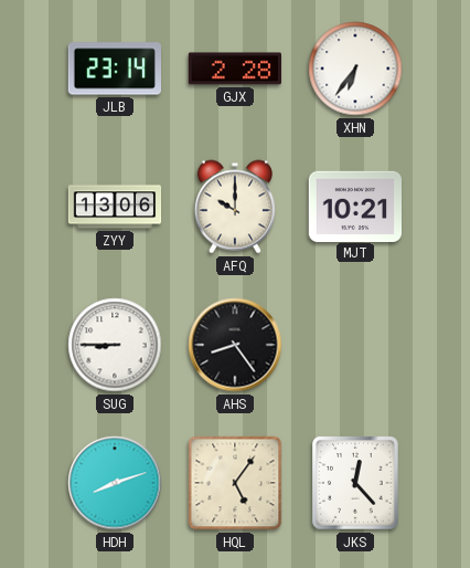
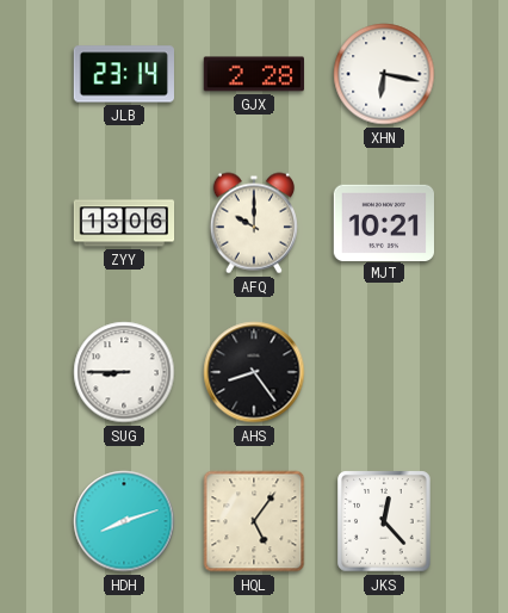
XHN: 6:36 -> 6:17 (384, 74)
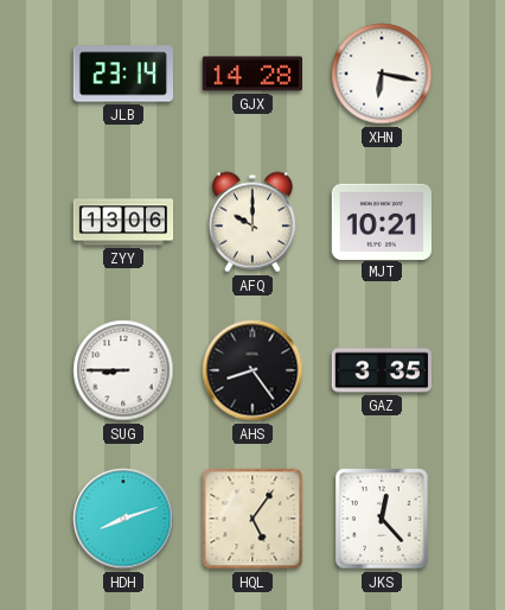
GJX: 2:28 -> 14:28 (251, 74)
GAZ: none -> 3:35 (381, 370)
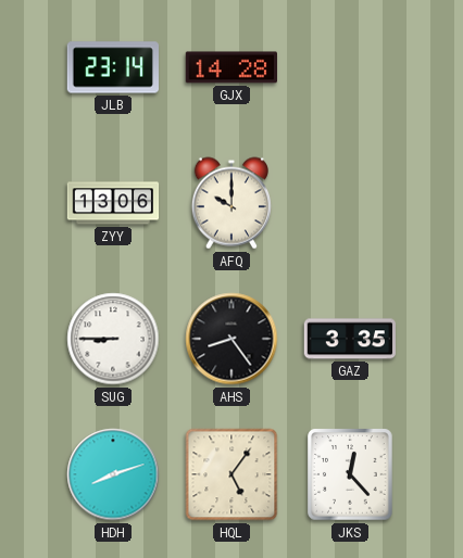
XHN: 6:17 -> none (382, 74)
MJT: 10:21 -> none (381, 221)
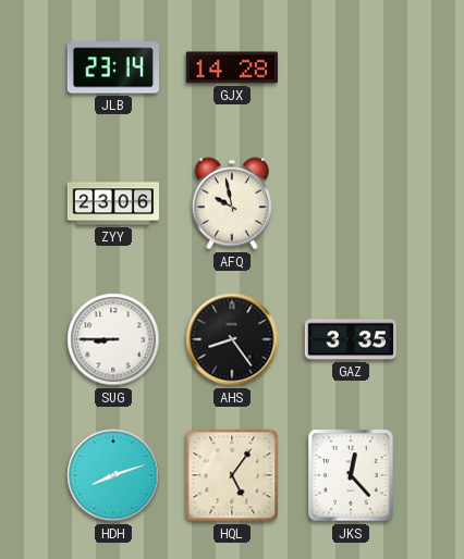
ZYY: 13:06 -> 23:06 (113, 203)
AFQ: 10:00 -> 9:58 (231, 203)
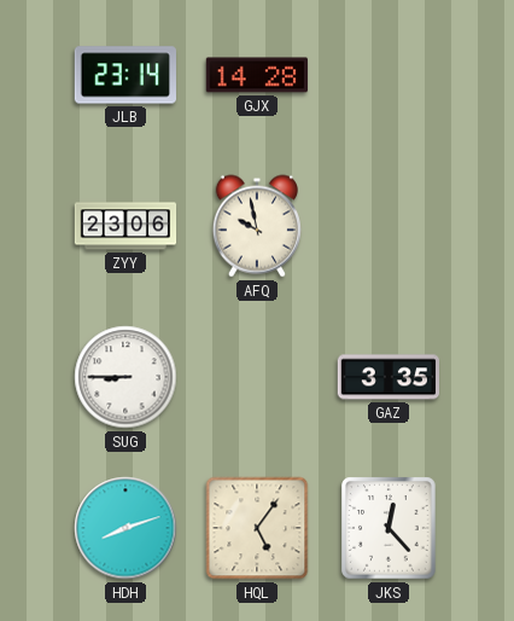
AHS: 8:24 -> none (232, 339)
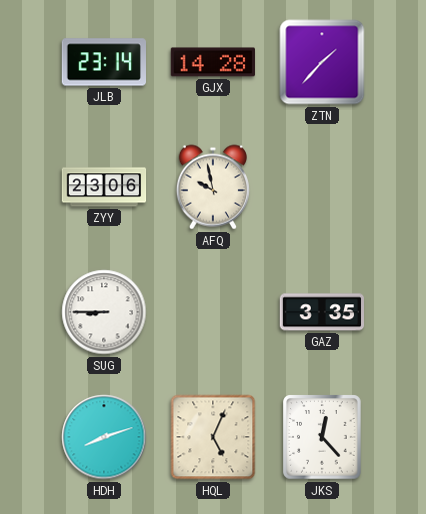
ZTN: none -> 1:37 (322, 62)
HQL: 5:06 -> 5:04 (213, 437)
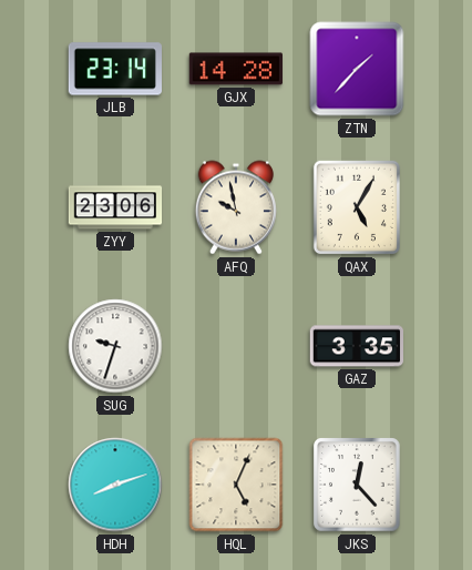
QAX: none -> 5:05 (357, 207)
SUG: 8:45 -> 9:33 (115, 346)
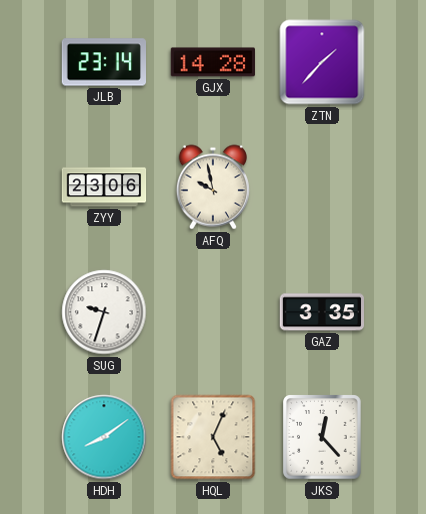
QAX: 5:05 -> none (357, 207)
HDH: 8:12 -> 8:09 (104, 437)
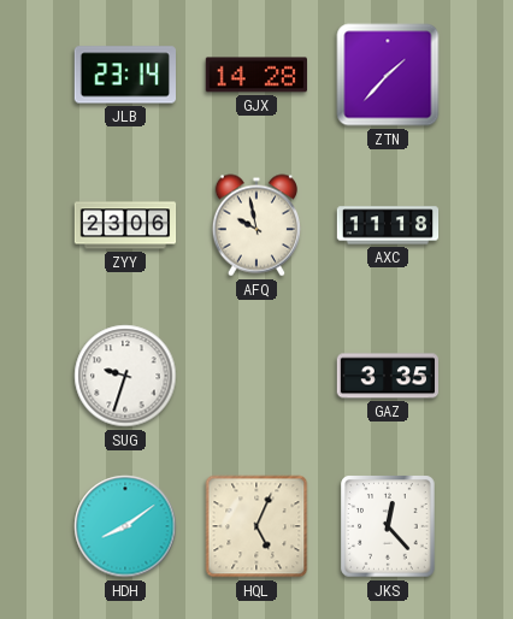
AXC: none -> 11:18 (388, 225)
